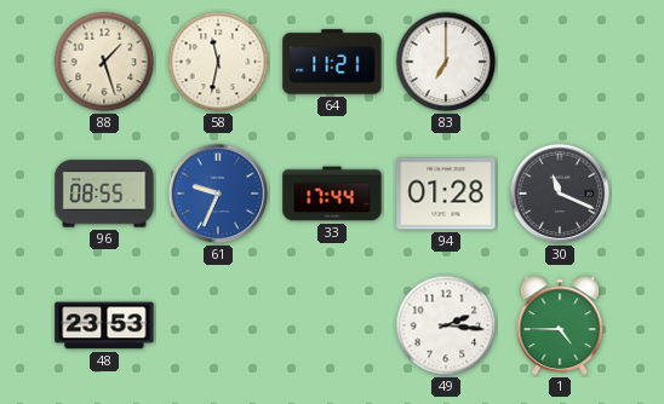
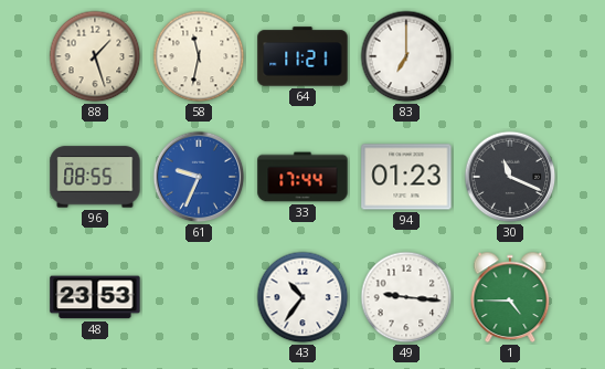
94: 01:28 -> 01:23 (406, 177)
43: none -> 10:36 (302, 297)
49: 2:16 -> 9:16 (406, 297)
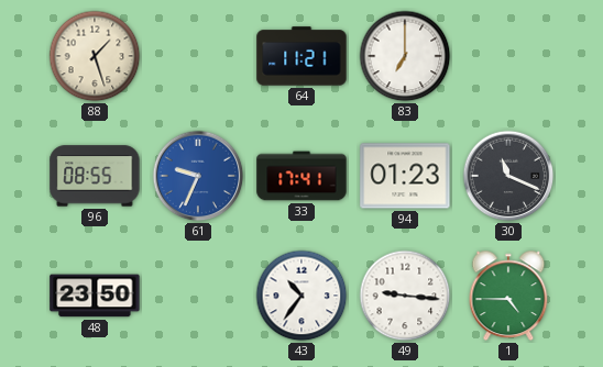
58: 11:32 -> none (199, 56)
33: 17:44 -> 17:41 (301, 176)
48: 23:53 -> 23:50 (95, 296)
